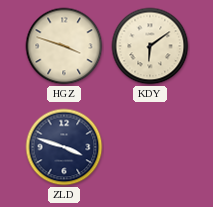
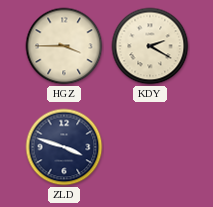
HGZ: 3:48 -> 3:45 (64, 46)
KDY: 6:09 -> 2:20 (150, 46)
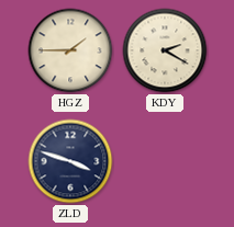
HGZ: 3:45 -> 1:45 (70, 50)
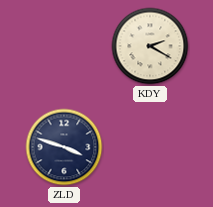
HGZ: 1:45 -> none (70, 50)
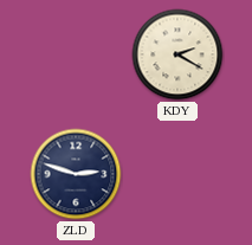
ZLD: 3:48 -> 2:48 (76, 174)
